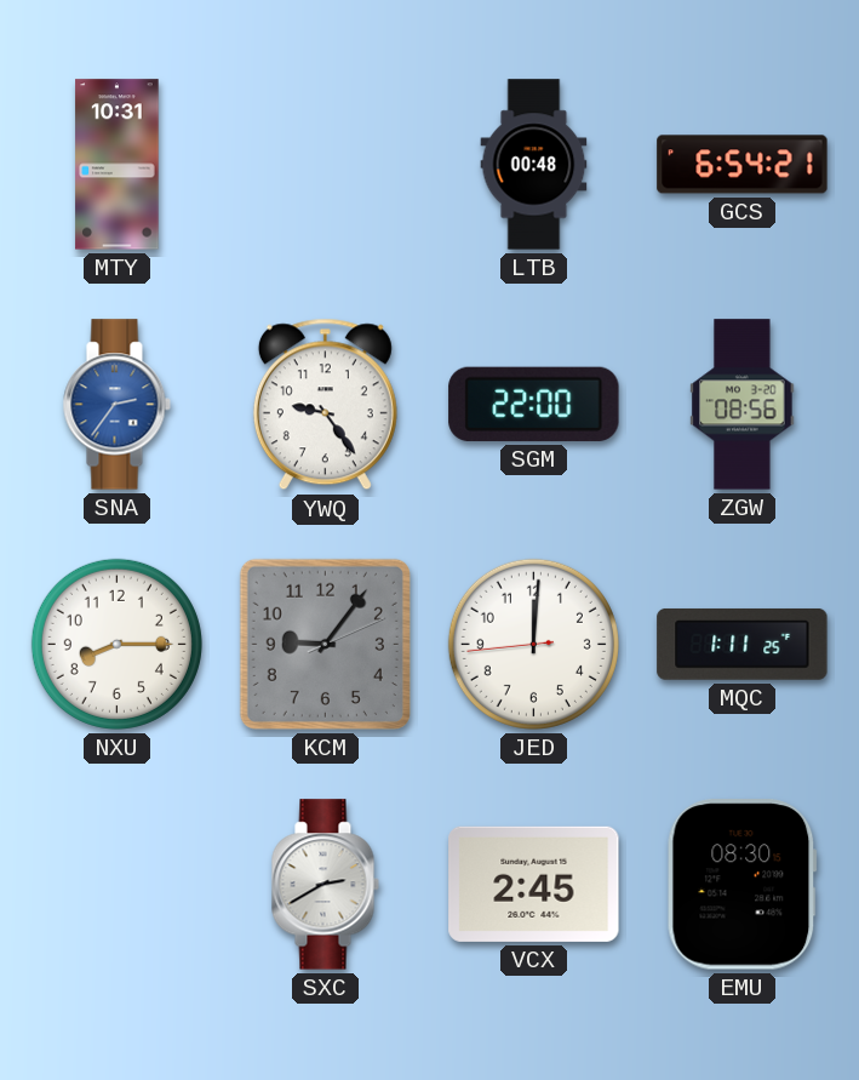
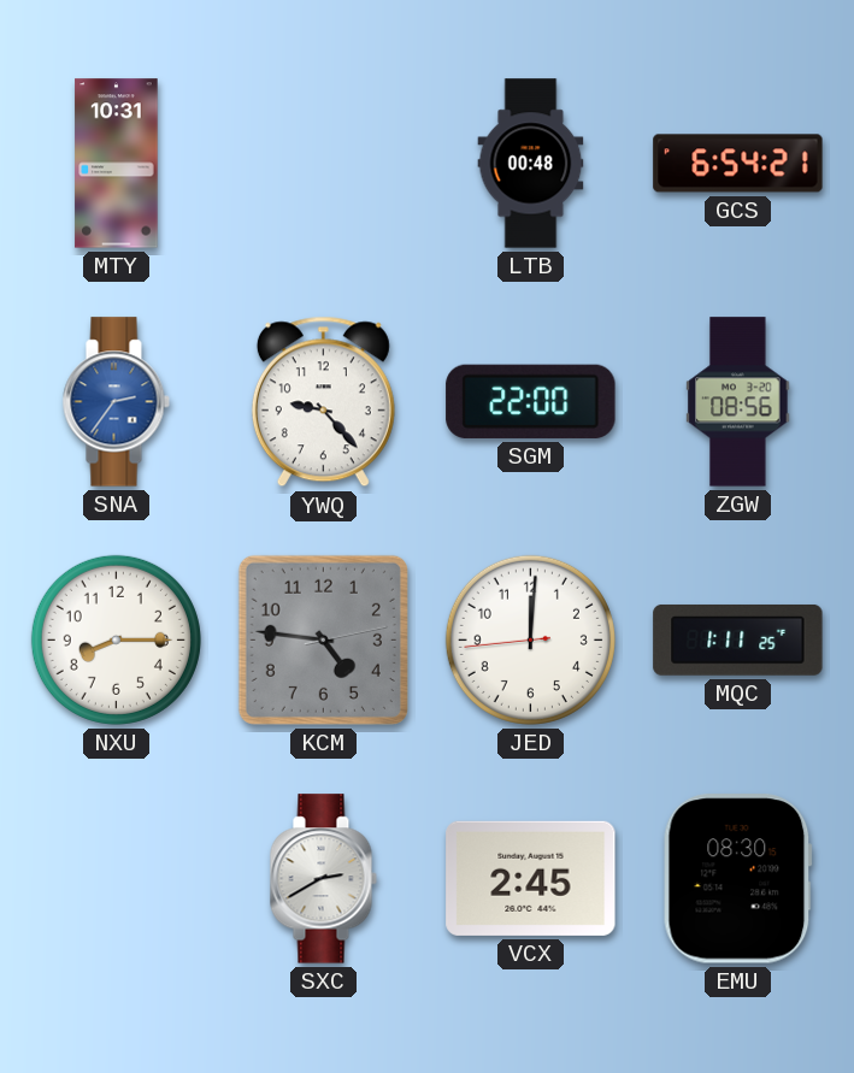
YWQ: 9:24 -> 9:23 (323, 402)
KCM: 9:06 -> 4:46 (323, 639)
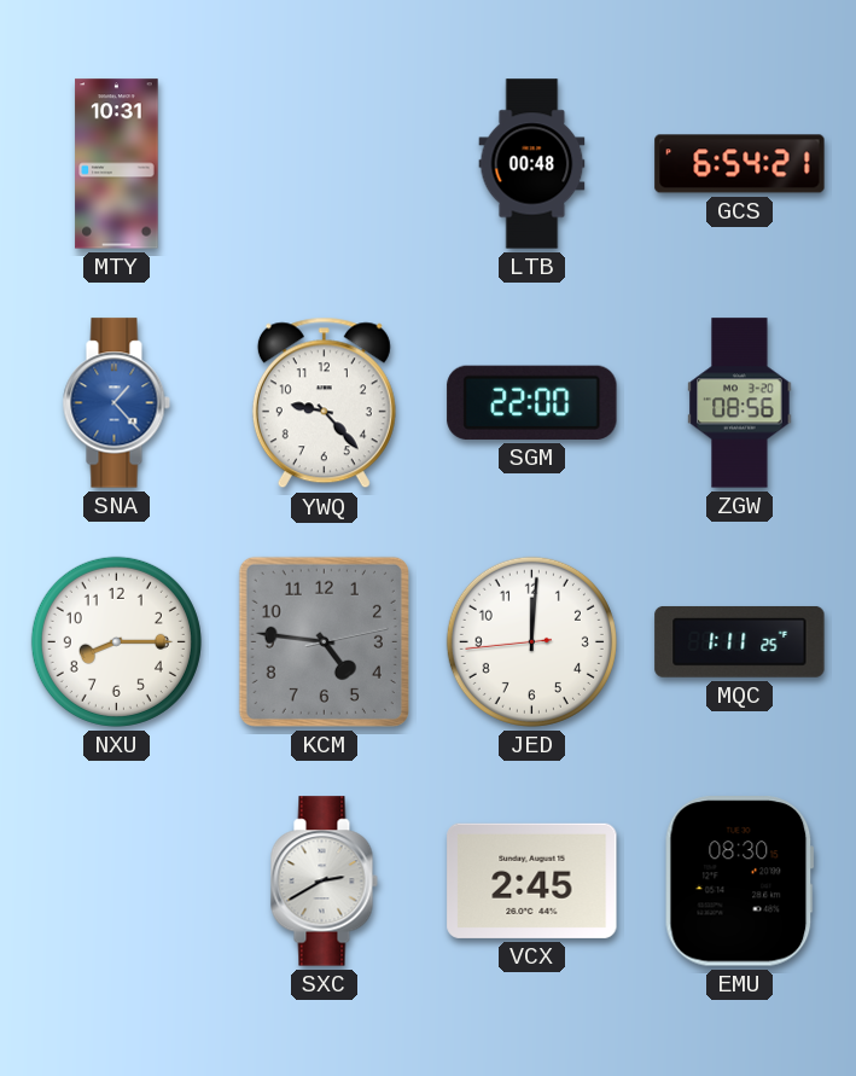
SNA: 2:36 -> 1:23 (116, 403)
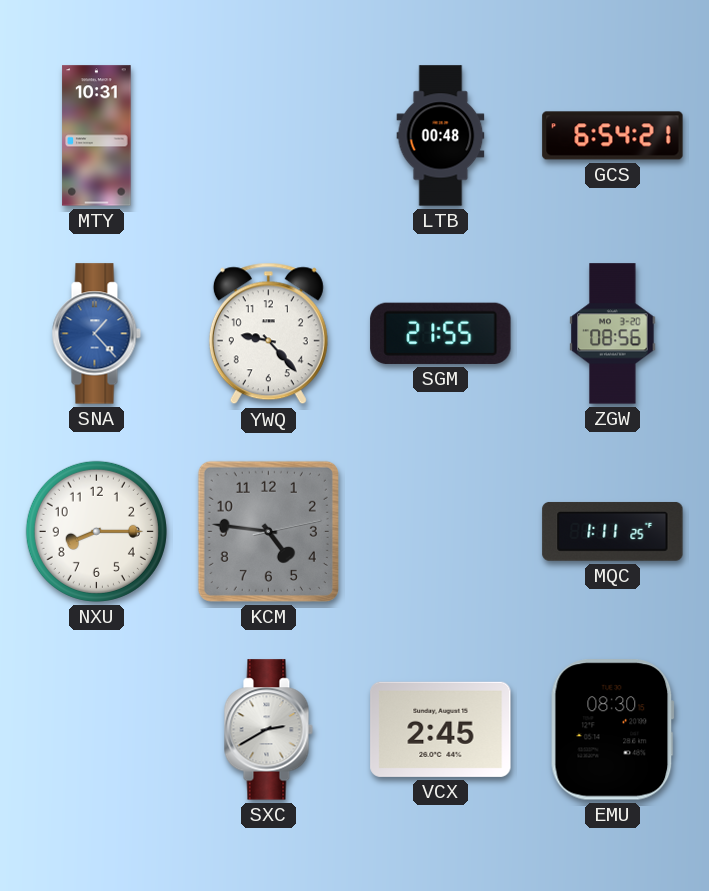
SGM: 22:00 -> 21:55 (441, 333)
JED: 12:00 -> none (531, 641)
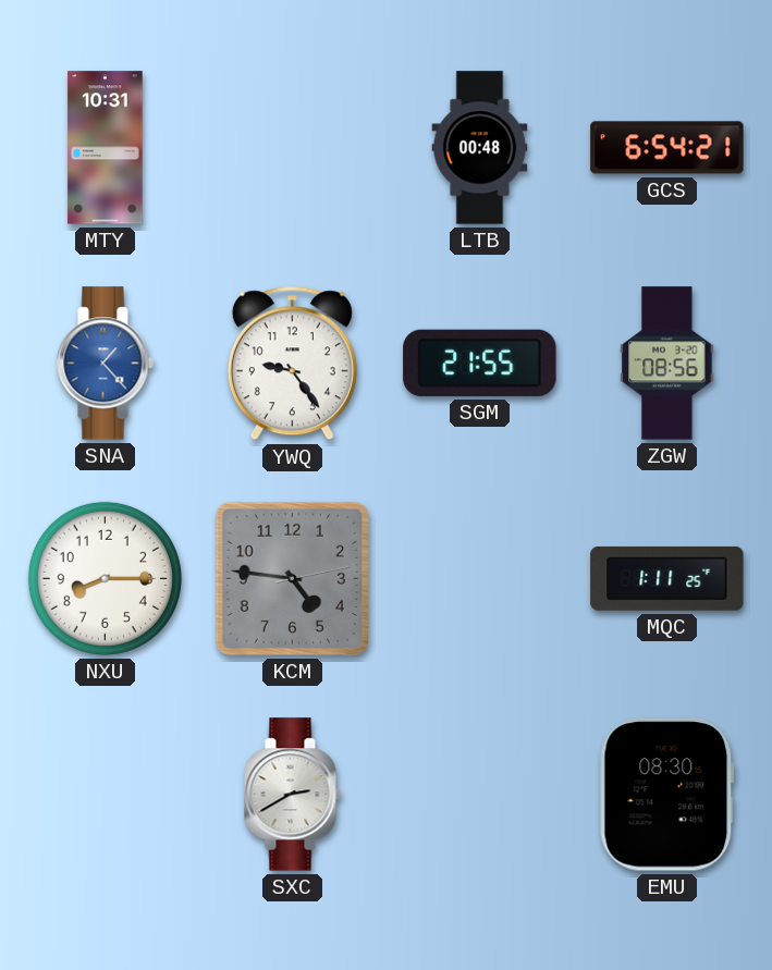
YWQ: 9:23 -> 9:24 (292, 364)
VCX: 2:45 -> none (441, 729)
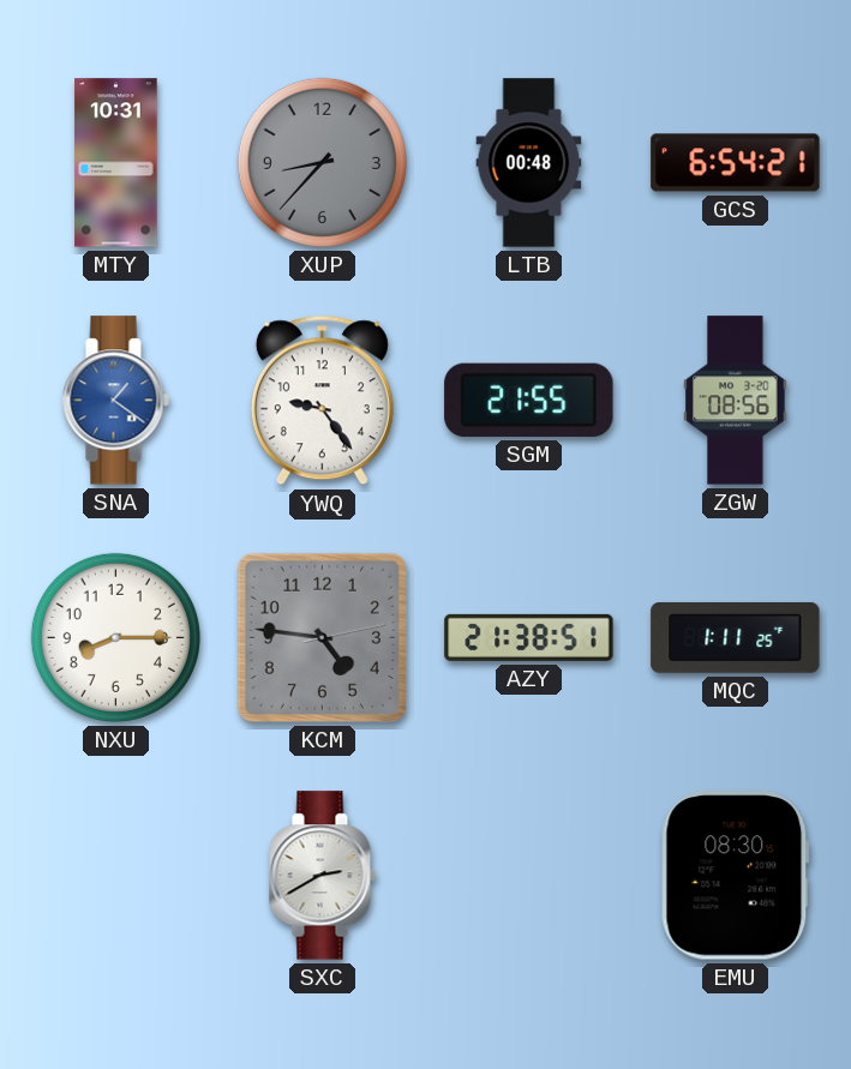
XUP: none -> 8:37 (322, 162)
SNA: 1:23 -> 1:21 (115, 401)
AZY: none -> 21:38 (529, 637)
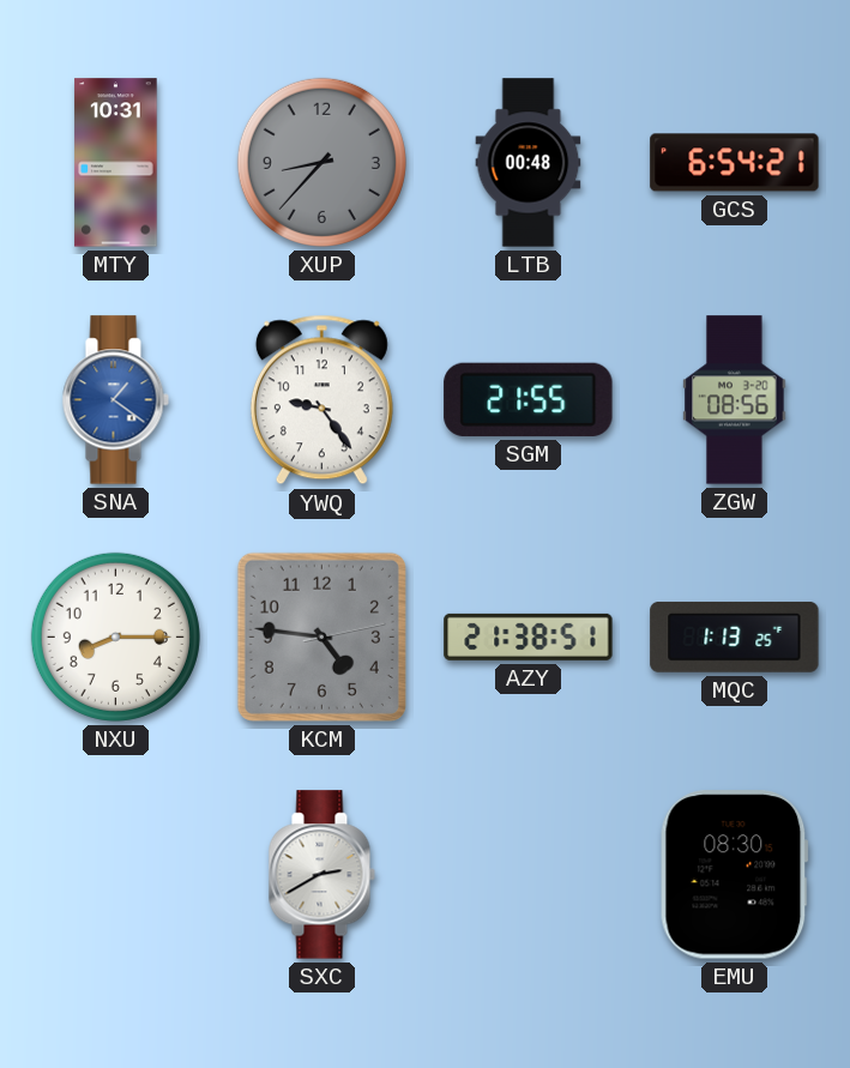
MQC: 1:11 -> 1:13 (735, 636)
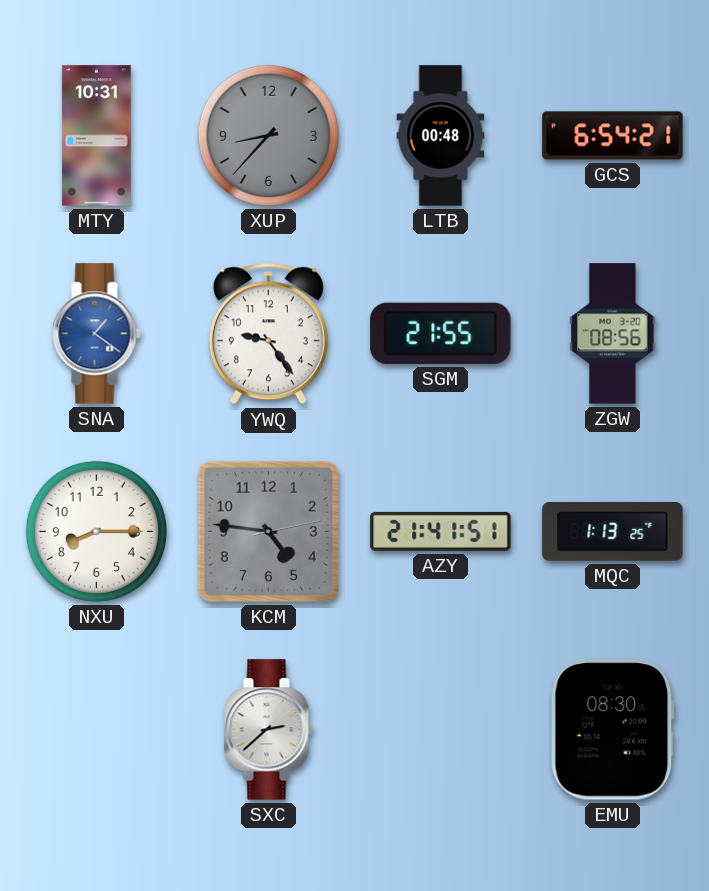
AZY: 21:38 -> 21:41 (441, 531)
SXC: 2:40 -> 2:38 (268, 730)
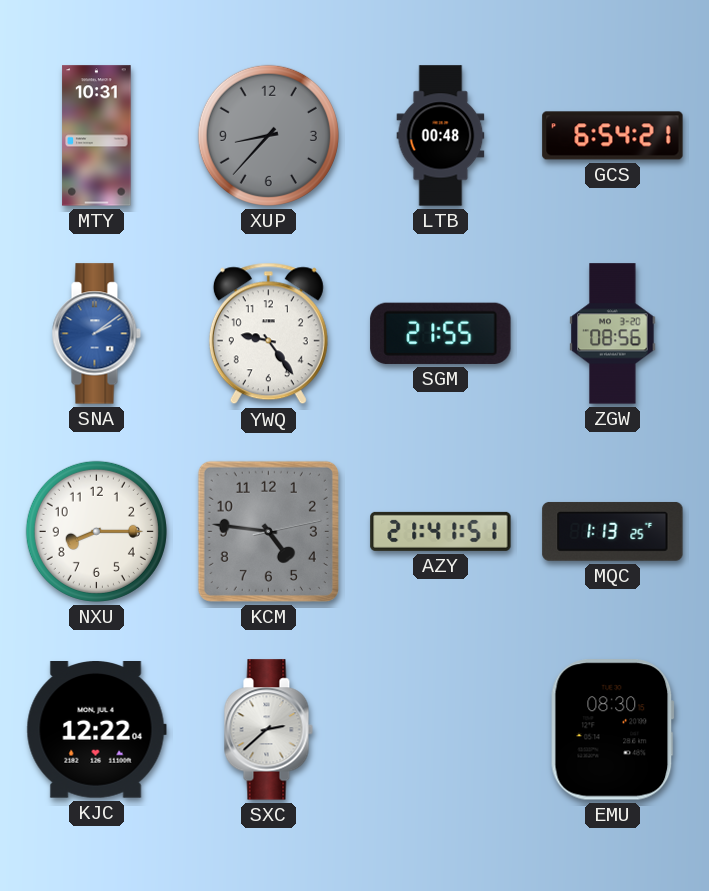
SNA: 1:21 -> 2:09 (96, 334)
KJC: none -> 12:22 (96, 730)
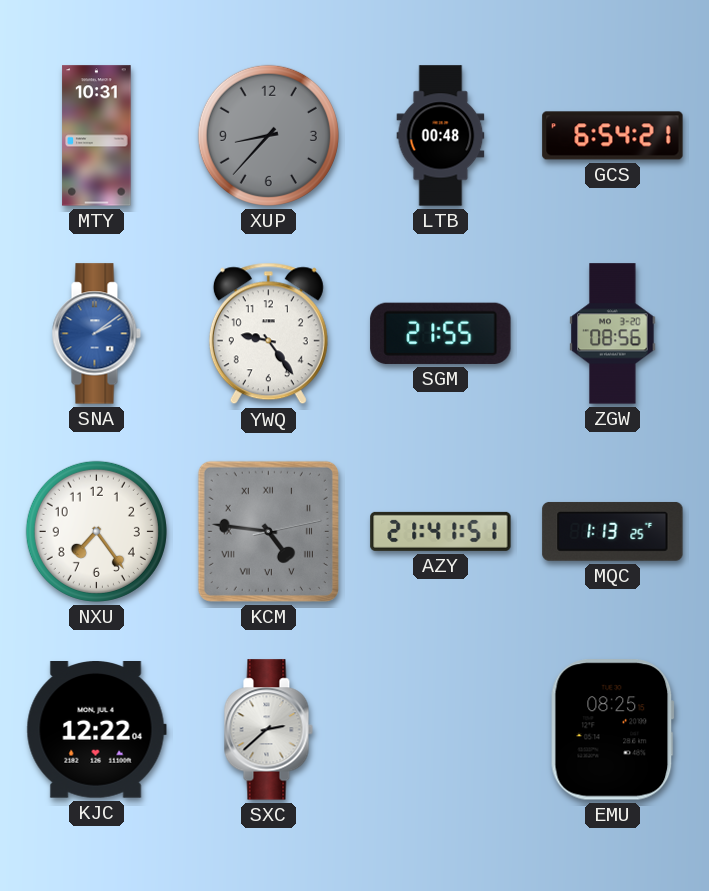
NXU: 8:15 -> 7:24 (96, 531)
KCM numerals: Arabic -> Roman (268, 531)
EMU: 08:30 -> 08:25 (612, 730)
